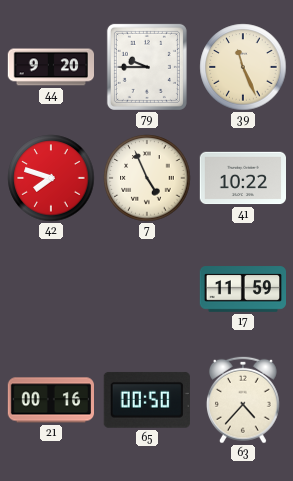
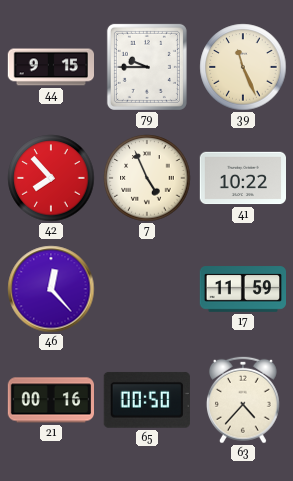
44: 9:20 -> 9:15 (50, 67)
42: 7:48 -> 7:53 (51, 178)
46: none -> 12:23 (51, 289)
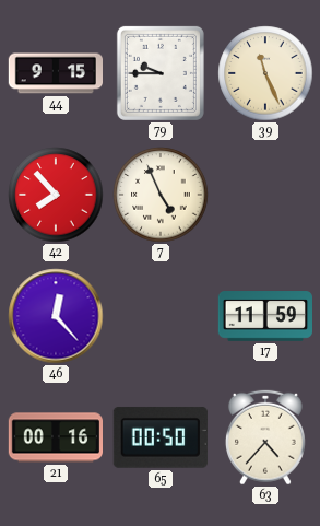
41: 10:22 -> none (242, 178)
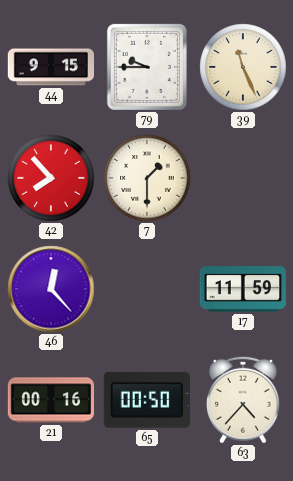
7: 4:56 -> 1:30 (147, 178)
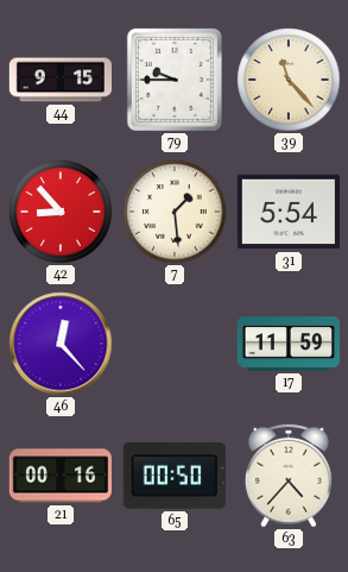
39: 11:26 -> 11:23 (289, 80)
42: 7:53 -> 8:53 (61, 212)
7: 1:30 -> 1:29 (175, 212)
31: none -> 5:54 (289, 212)
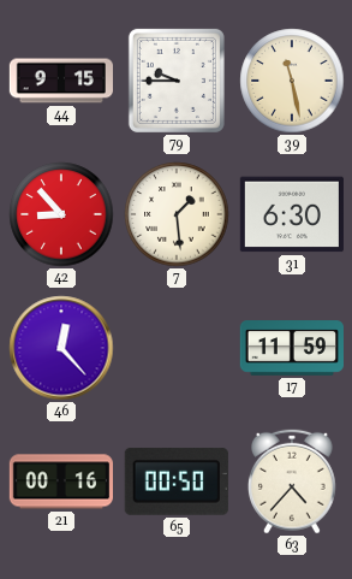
39: 11:23 -> 11:28 (292, 81)
31: 5:54 -> 6:30 (292, 214)
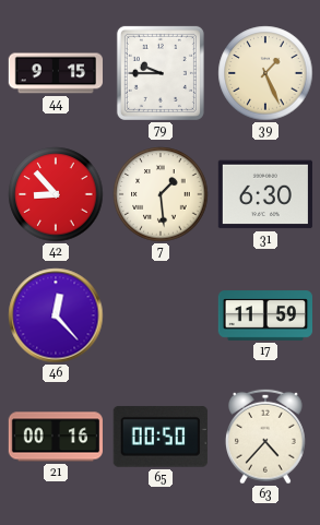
39: 11:28 -> 1:26 (265, 73)
